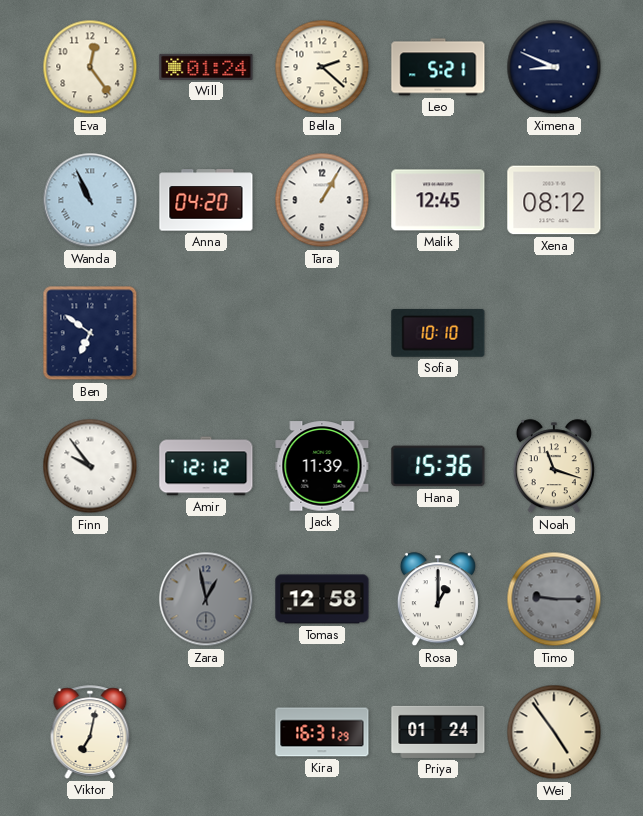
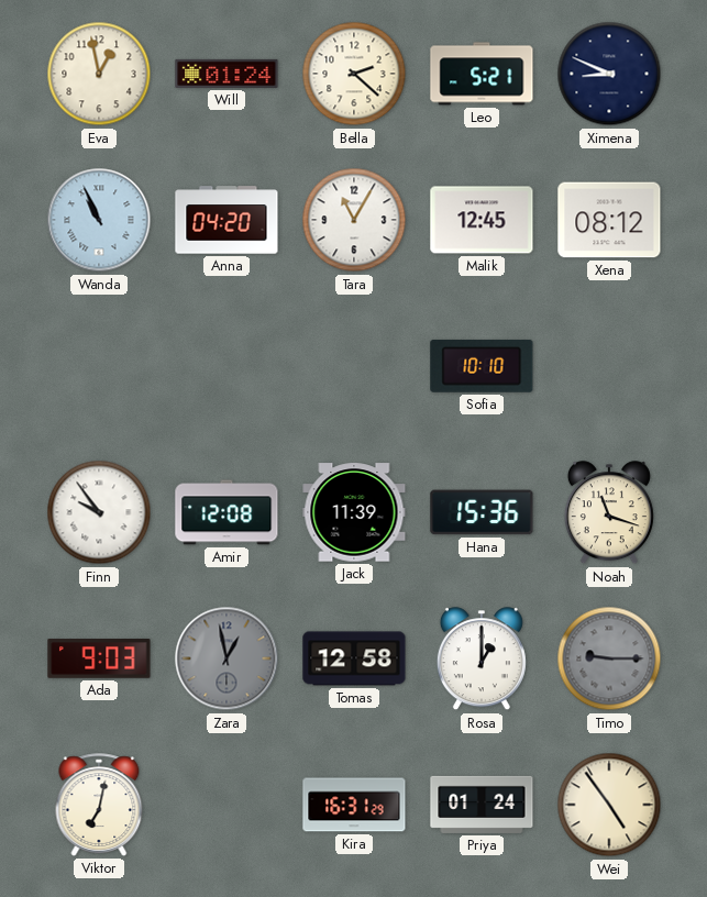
Eva: 12:24 -> 12:58 (99, 74)
Tara: 1:05 -> 11:05 (354, 220)
Ben: 6:51 -> none (90, 333)
Amir: 12:12 -> 12:08 (227, 512)
Ada: none -> 9:03 (99, 658)
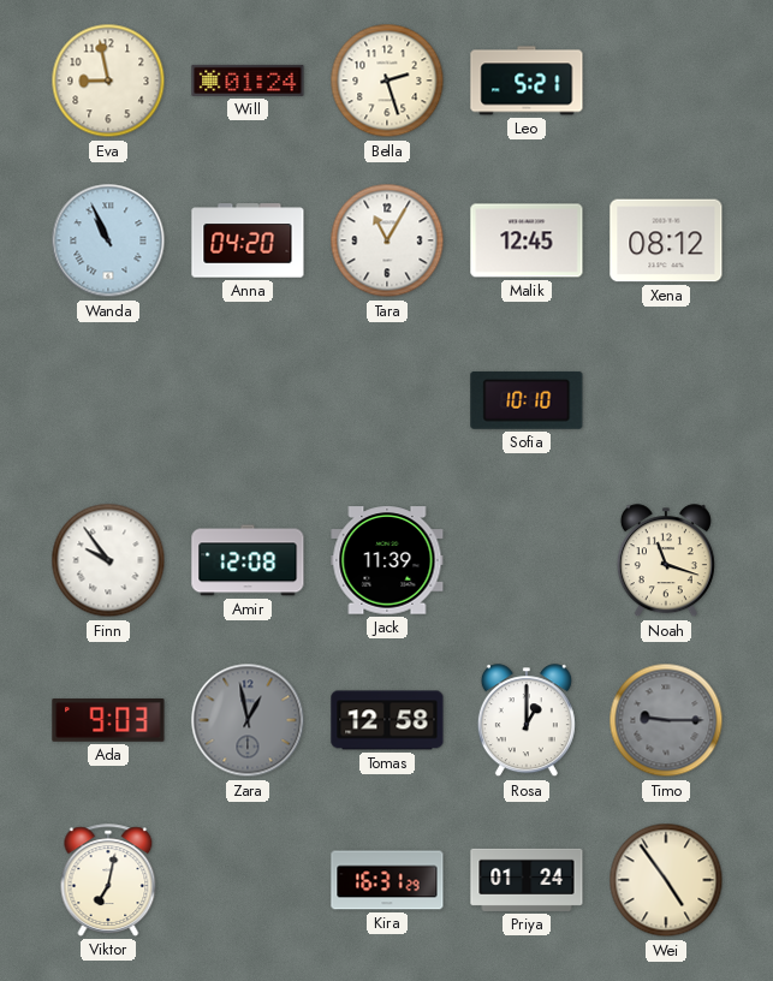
Eva: 12:58 -> 8:58 (108, 81)
Bella: 2:22 -> 2:27 (387, 81)
Ximena: 8:49 -> none (609, 74)
Hana: 15:36 -> none (482, 512)
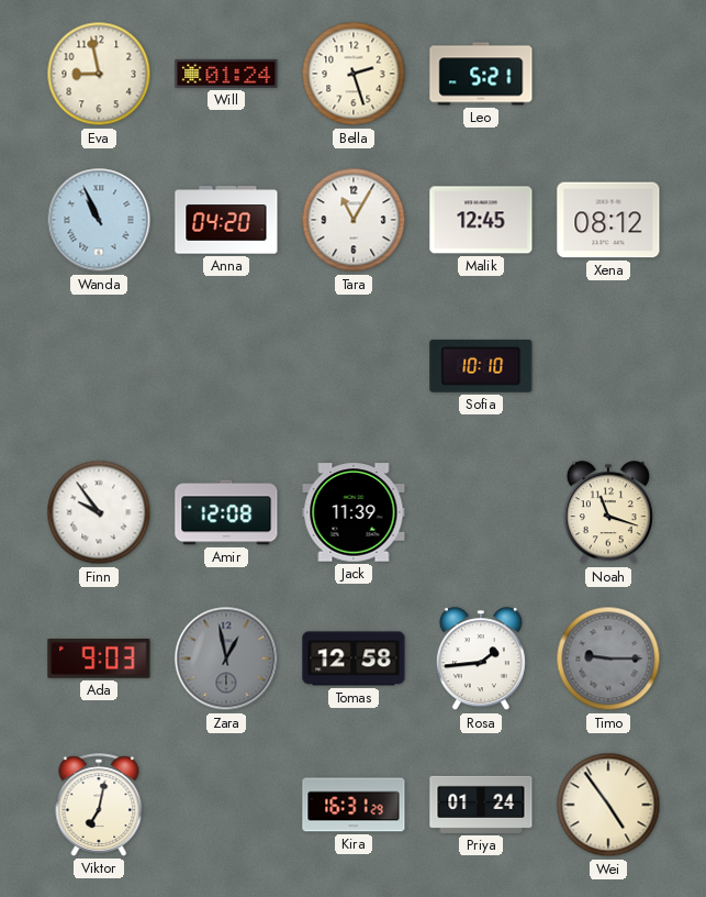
Rosa: 1:00 -> 1:44 (481, 660)
